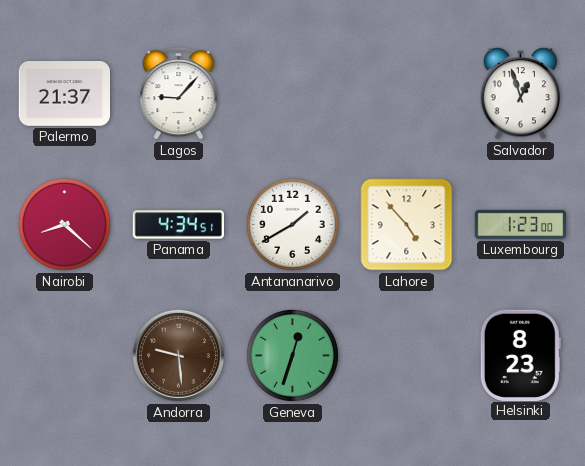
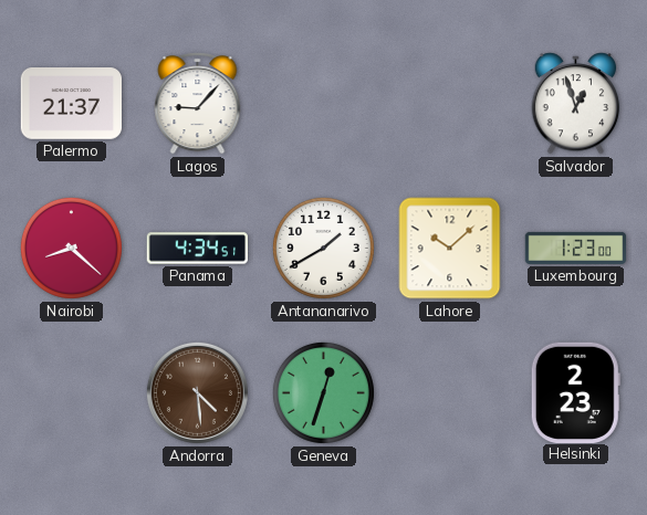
Lahore: 4:53 -> 10:08 (450, 249)
Andorra: 9:29 -> 4:29 (197, 392)
Helsinki: 8:23 -> 2:23 (575, 392)
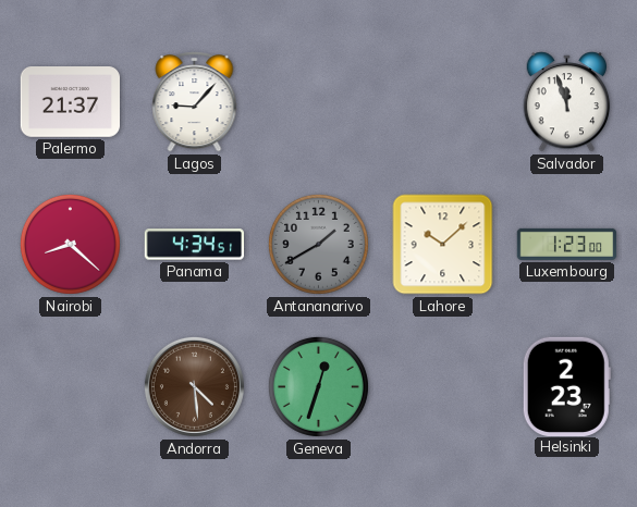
Salvador: 12:57 -> 11:57 (567, 102)
Antananarivo dial: white -> grey (318, 244)
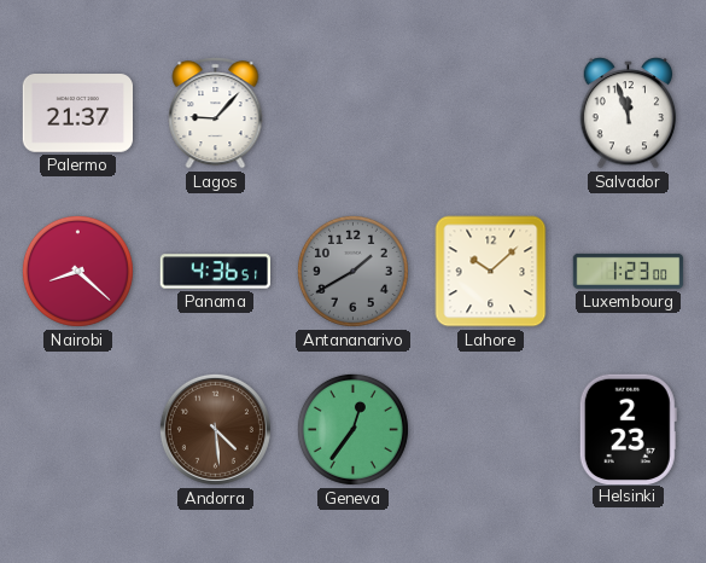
Panama: 4:34 -> 4:36 (215, 272)
Geneva: 12:33 -> 12:36 (352, 429)
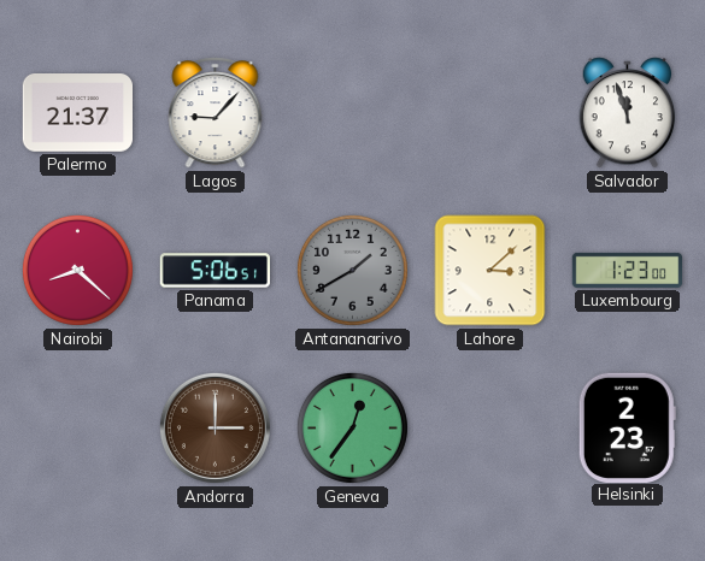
Panama: 4:36 -> 5:06 (215, 271)
Lahore: 10:08 -> 3:08 (490, 271)
Andorra: 4:29 -> 3:00 (215, 427)
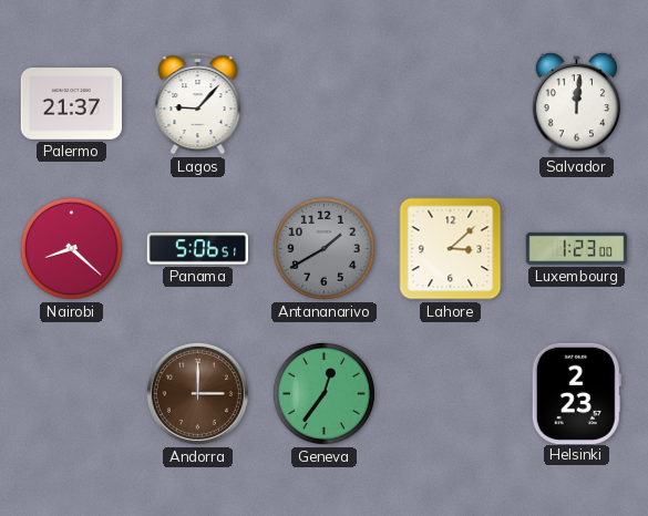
Salvador: 11:57 -> 12:01 (577, 104)
